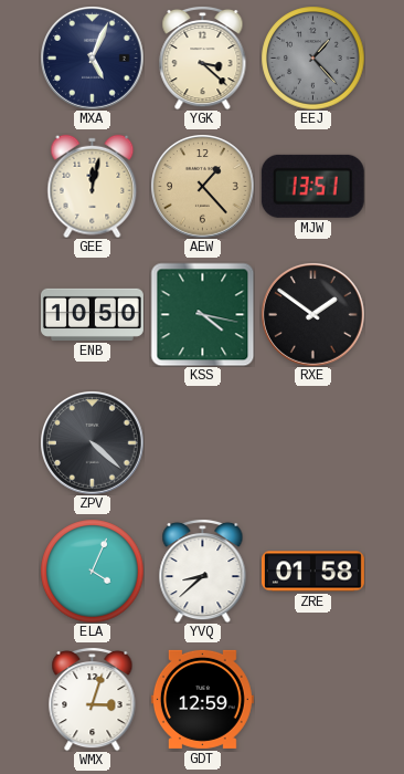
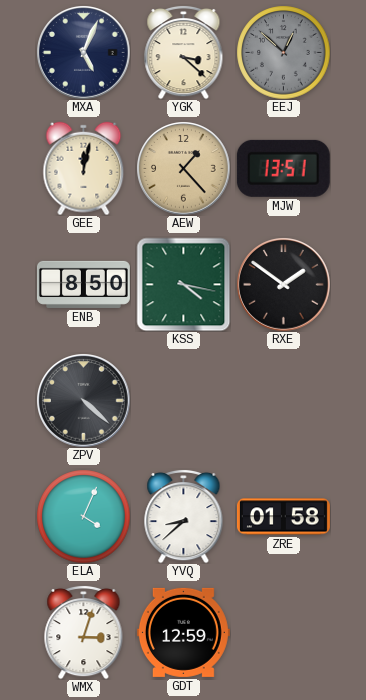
EEJ: 1:23 -> 12:52 (283, 52)
ENB: 10:50 -> 8:50 (83, 284)
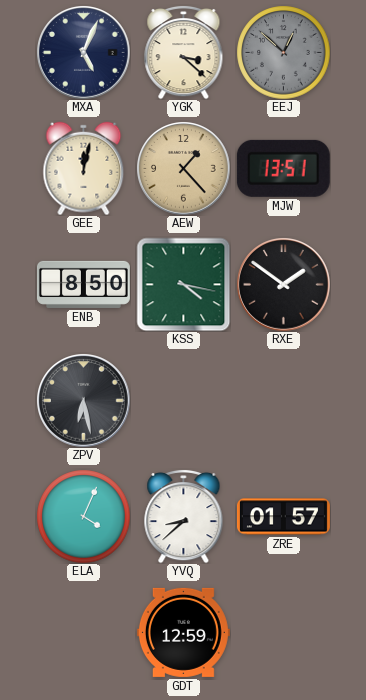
ZPV: 4:22 -> 6:28 (84, 401)
ZRE: 01:58 -> 01:57 (283, 517)
WMX: 3:03 -> none (84, 632)
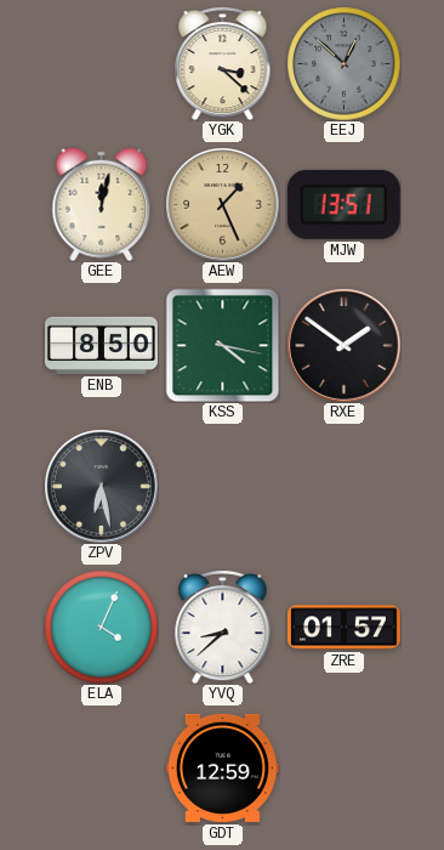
MXA: 5:04 -> none (84, 53)
AEW: 1:23 -> 1:26 (223, 205)
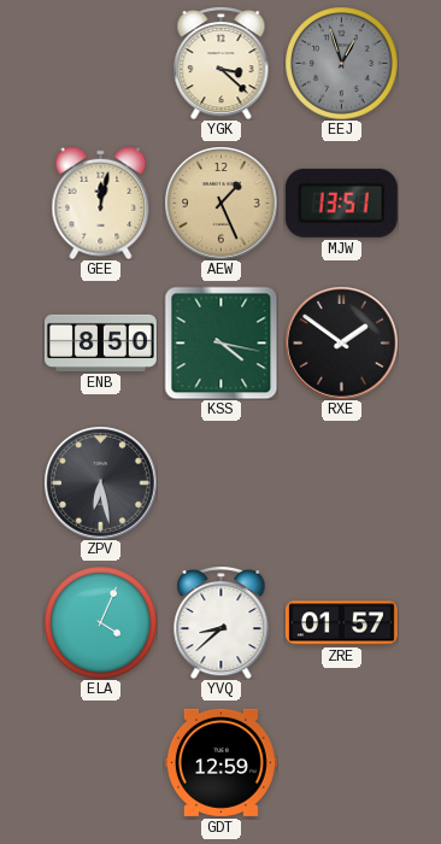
EEJ: 12:52 -> 12:57 (341, 63)
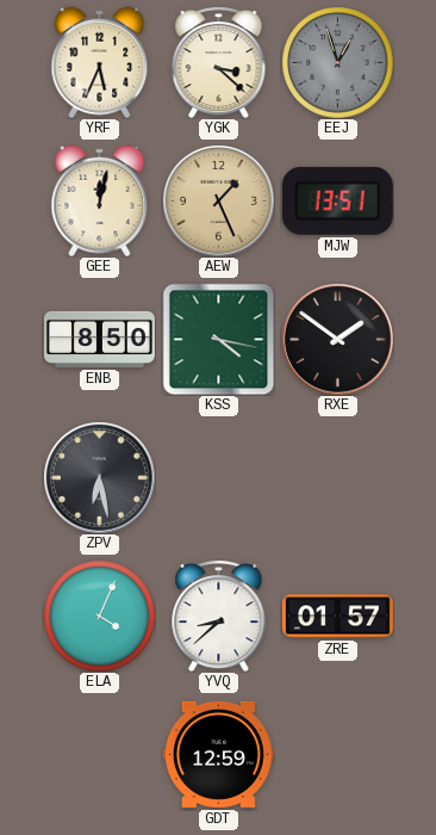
YRF: none -> 5:34 (100, 62)
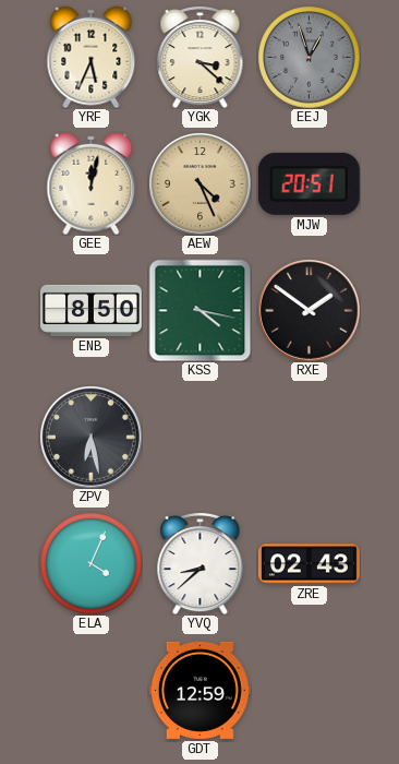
AEW: 1:26 -> 4:26 (201, 184)
MJW: 13:51 -> 20:51 (309, 183)
ZRE: 01:57 -> 02:43 (309, 564)
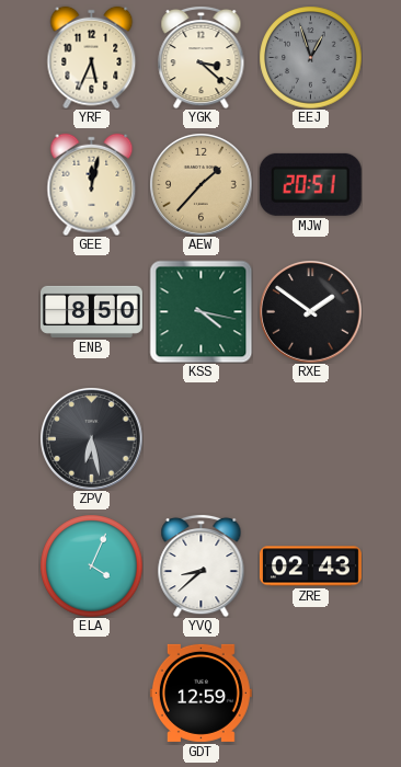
AEW: 4:26 -> 1:37 (202, 185)
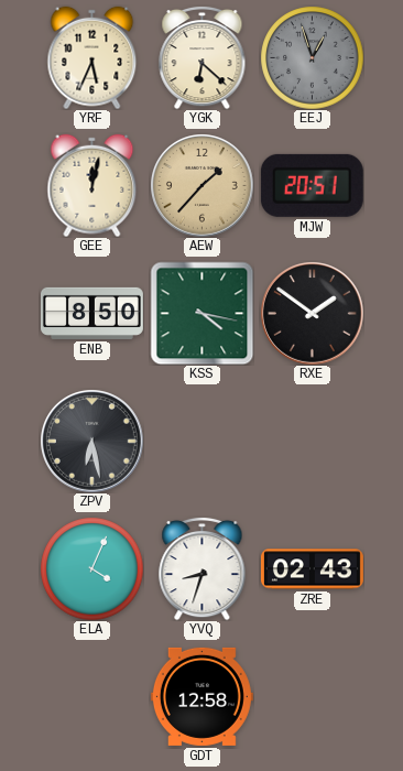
YGK: 3:22 -> 6:22 (203, 57)
YVQ: 8:38 -> 8:33 (203, 568)
GDT: 12:59 -> 12:58 (201, 696)
